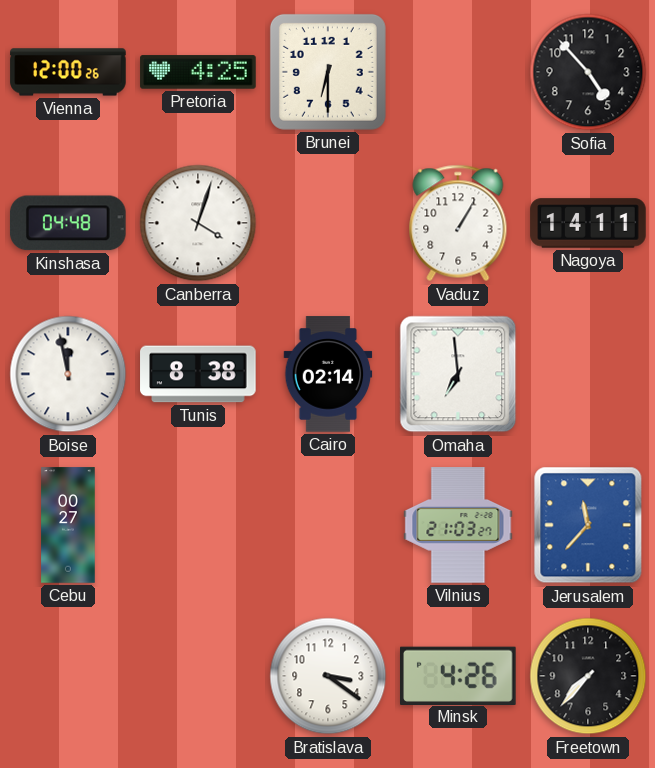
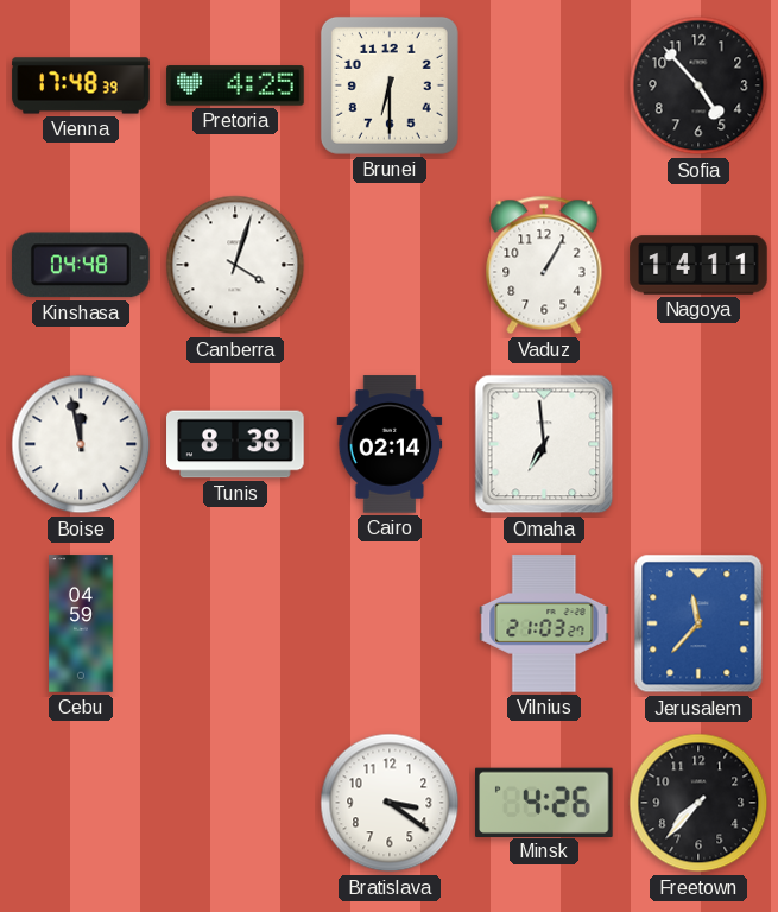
Vienna: 12:00 -> 17:48 (81, 85)
Cebu: 00:27 -> 04:59 (81, 623)
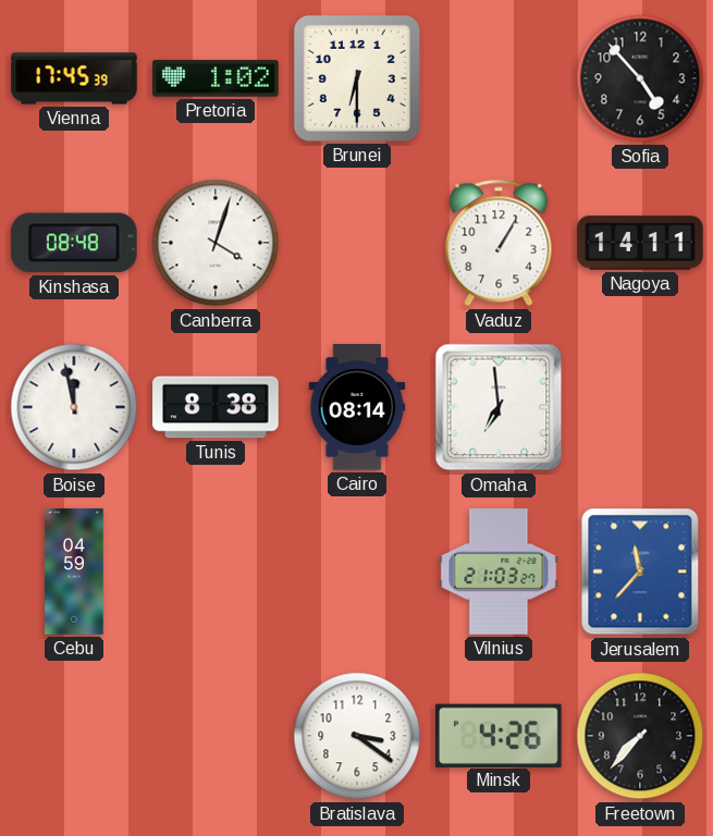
Vienna: 17:48 -> 17:45 (74, 78)
Pretoria: 4:25 -> 1:02 (216, 78)
Kinshasa: 04:48 -> 08:48 (74, 243)
Cairo: 02:14 -> 08:14 (357, 407)
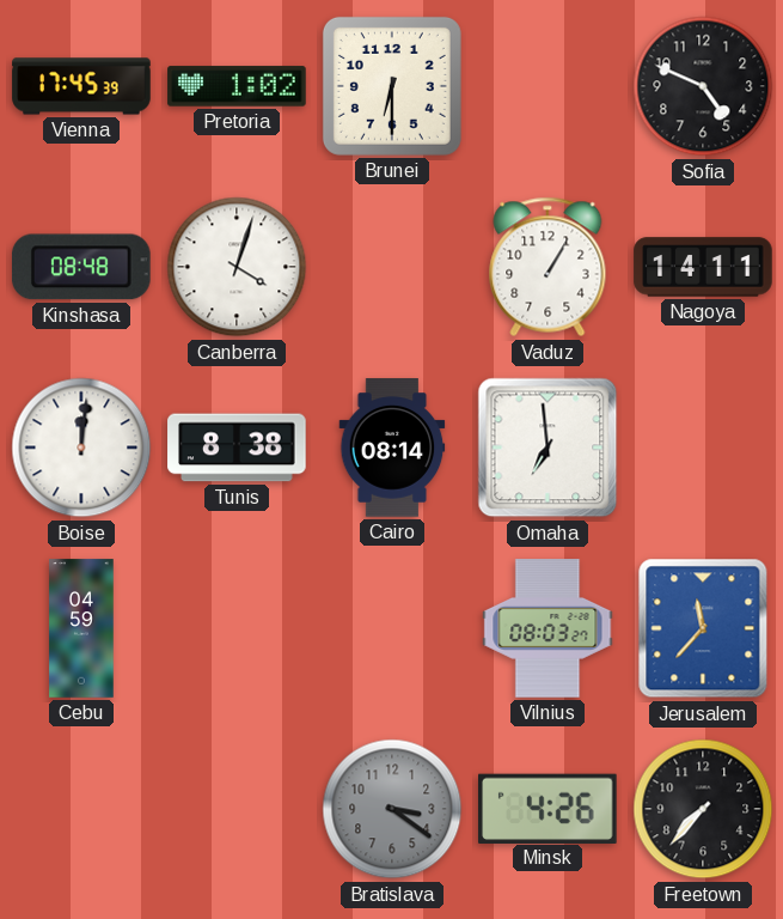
Sofia: 4:53 -> 4:49 (703, 86)
Boise: 11:58 -> 12:01 (81, 448)
Vilnius: 21:03 -> 08:03 (548, 628)
Bratislava dial: white -> grey (392, 809)
